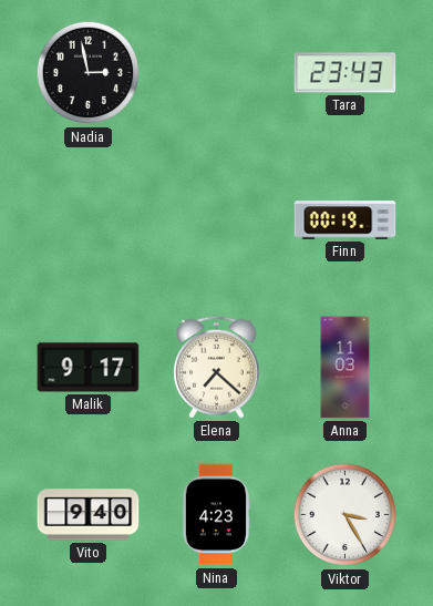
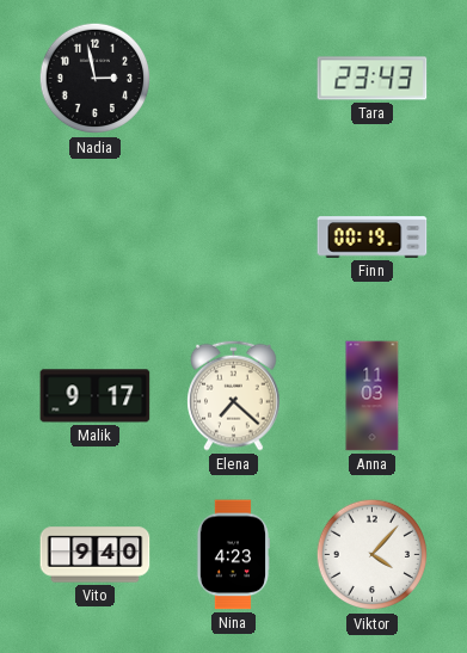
Viktor: 3:25 -> 4:07 (373, 555)
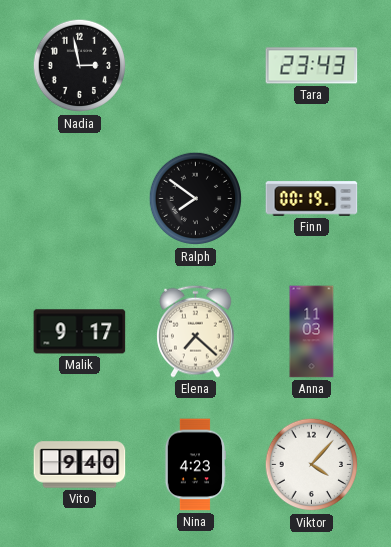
Ralph: none -> 7:51 (196, 199)
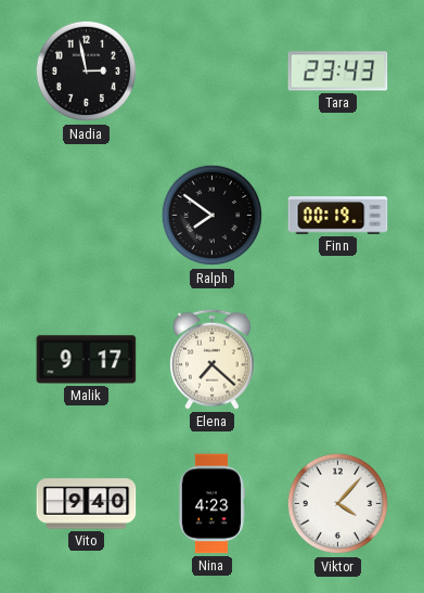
Anna: 11:03 -> none (312, 332)
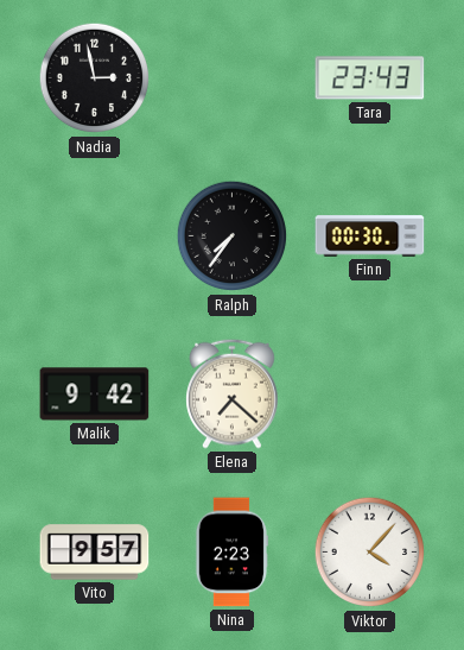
Ralph: 7:51 -> 7:36 (233, 236)
Finn: 00:19 -> 00:30 (370, 236)
Malik: 9:17 -> 9:42 (95, 395)
Vito: 9:40 -> 9:57 (95, 553)
Nina: 4:23 -> 2:23 (231, 553)
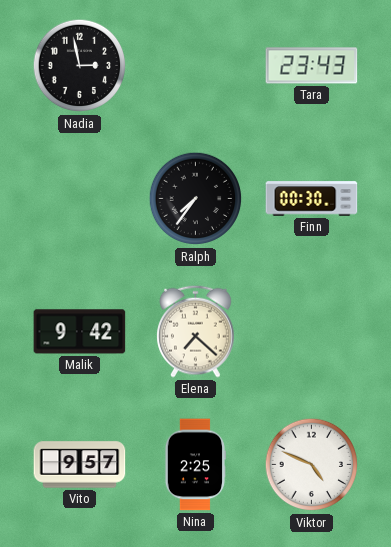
Nina: 2:23 -> 2:25 (195, 465)
Viktor: 4:07 -> 4:49 (312, 465)
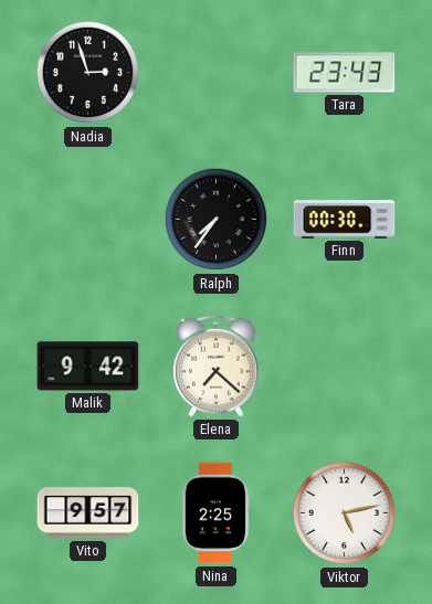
Nadia: 2:58 -> 2:57 (88, 73)
Viktor: 4:49 -> 5:13 (345, 513)
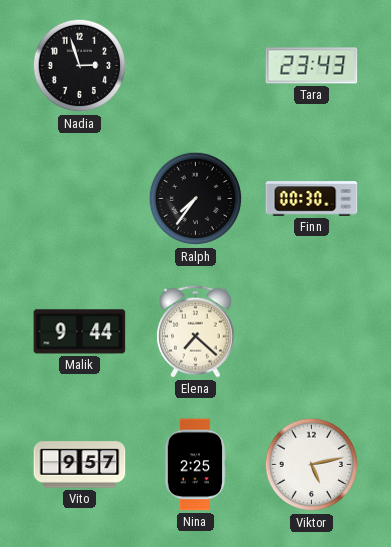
Malik: 9:42 -> 9:44 (80, 332)
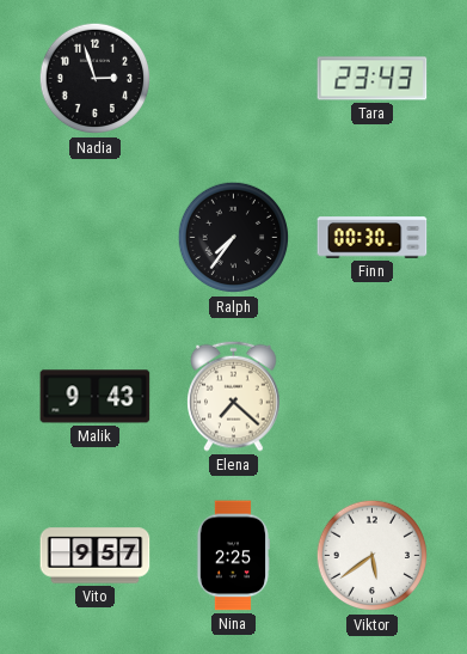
Malik: 9:44 -> 9:43 (96, 397)
Viktor: 5:13 -> 5:39 (373, 556)
